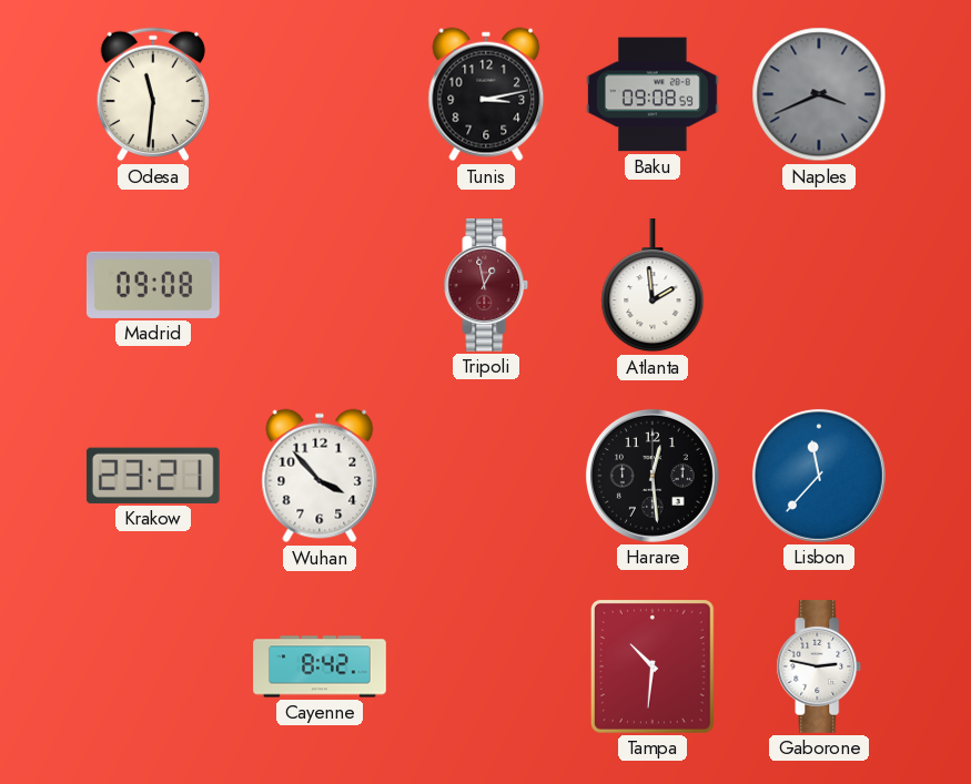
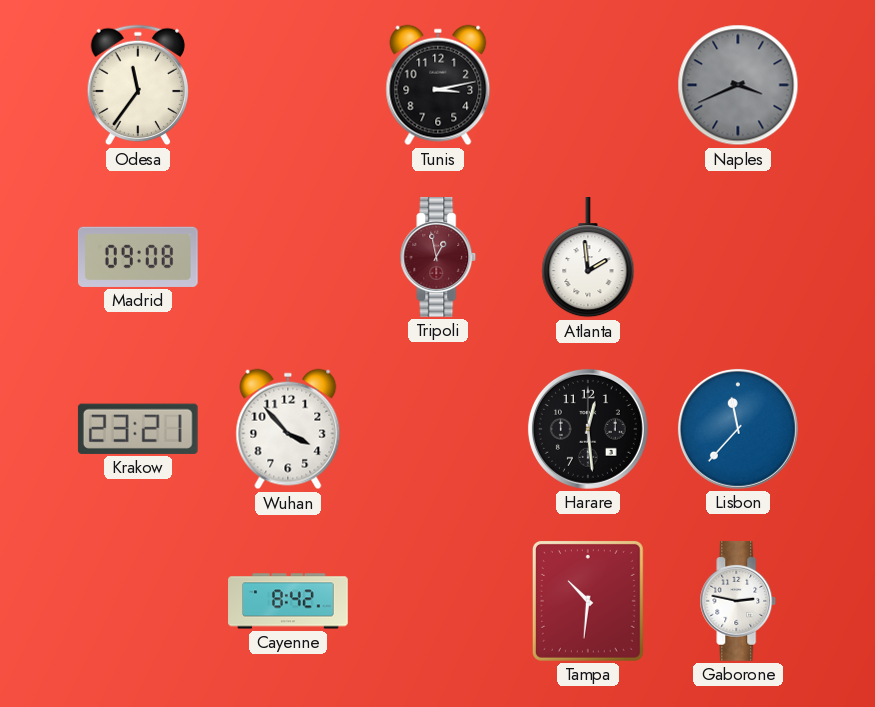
Odesa: 11:31 -> 11:36 (138, 85)
Baku: 09:08 -> none (653, 94)
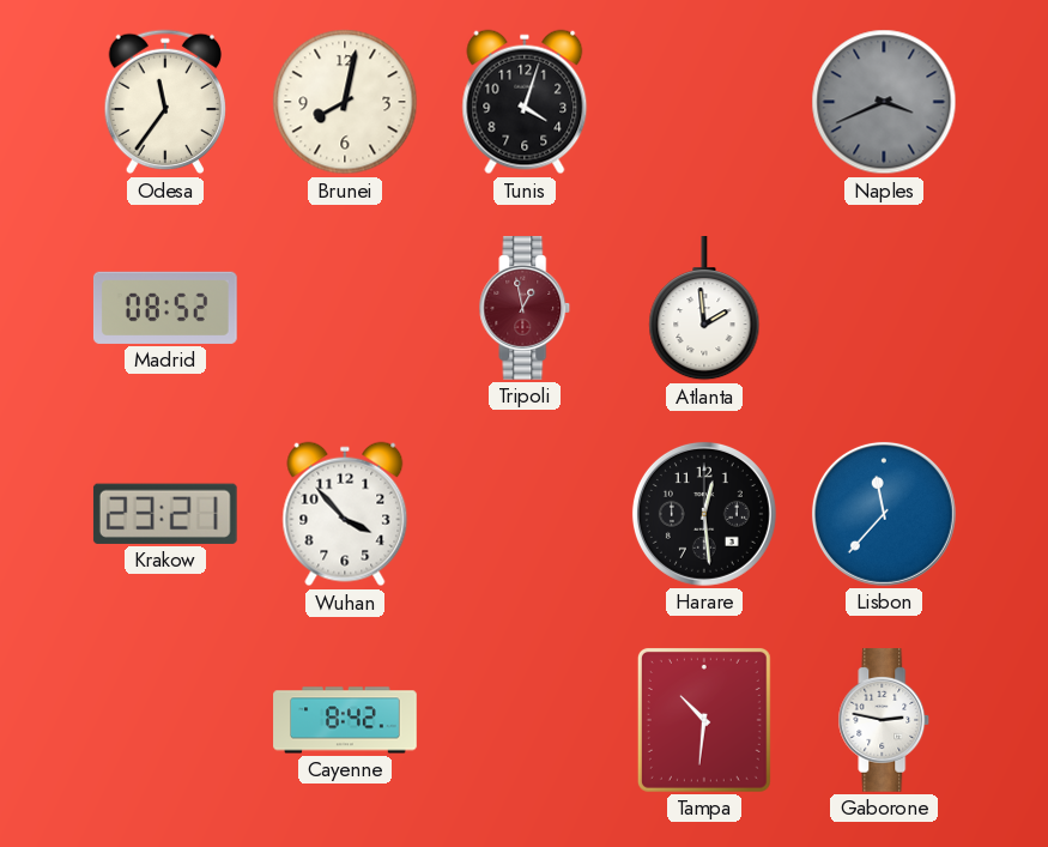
Brunei: none -> 8:02 (345, 102)
Tunis: 3:13 -> 4:03 (525, 102)
Madrid: 09:08 -> 08:52 (165, 308)
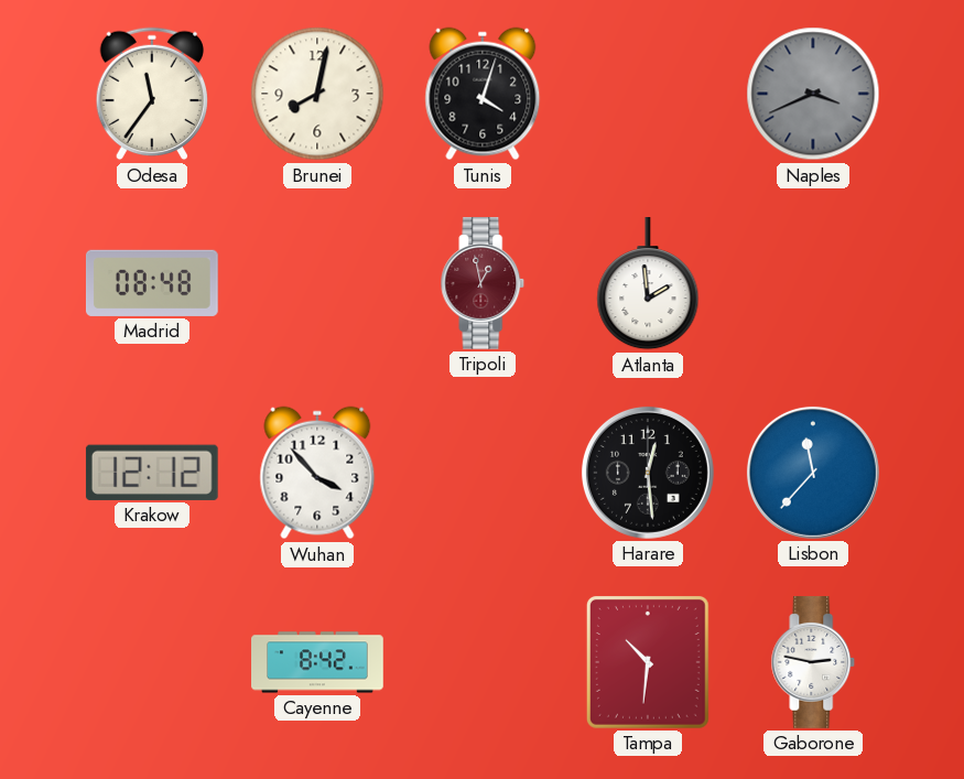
Madrid: 08:52 -> 08:48 (152, 283)
Krakow: 23:21 -> 12:12 (152, 473)
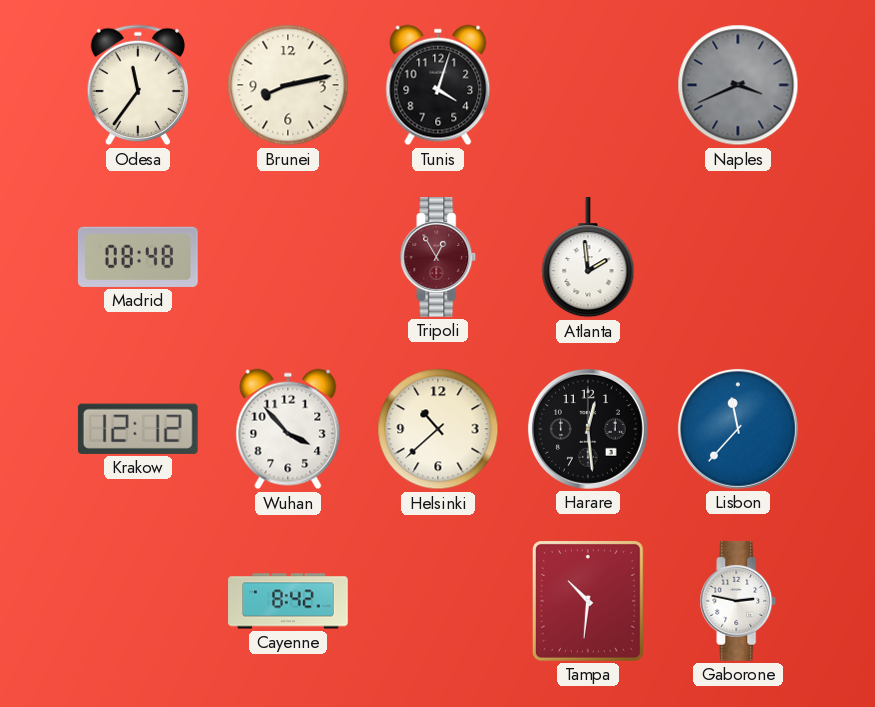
Brunei: 8:02 -> 8:13 (288, 85)
Tripoli: 12:58 -> 12:55 (438, 257)
Helsinki: none -> 10:38 (438, 429)
